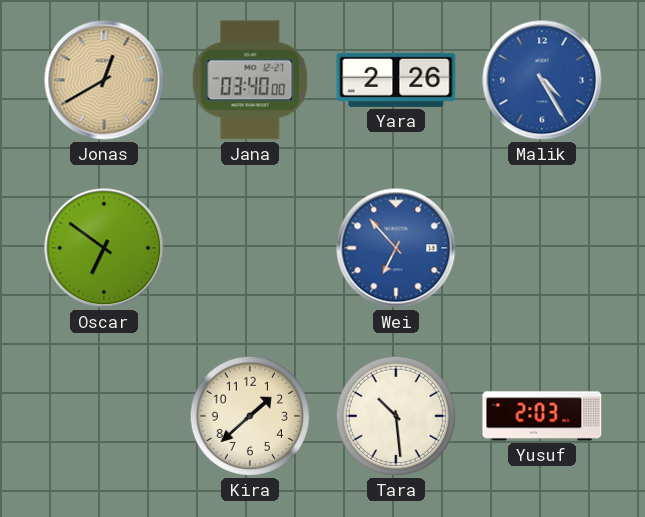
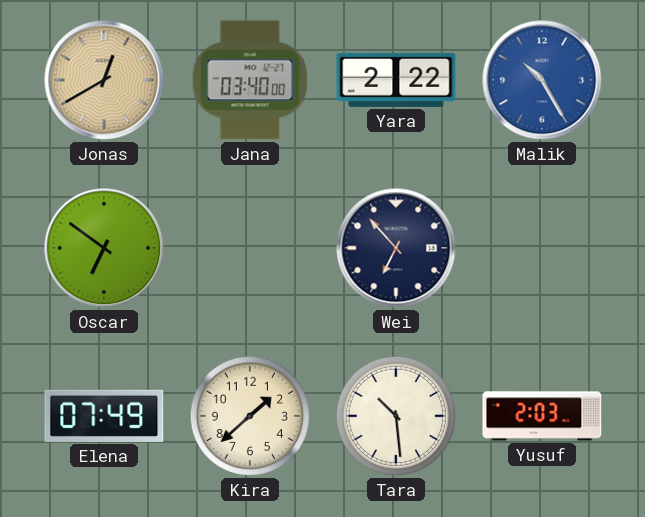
Yara: 2:26 -> 2:22 (396, 80)
Malik: 4:25 -> 10:25 (542, 80)
Wei dial: blue -> navy (396, 248)
Elena: none -> 07:49 (104, 416)
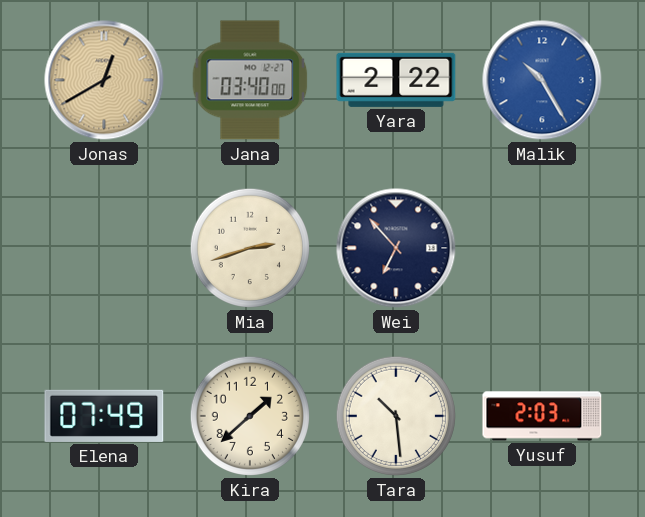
Oscar: 6:51 -> none (104, 248)
Mia: none -> 2:42 (250, 248)
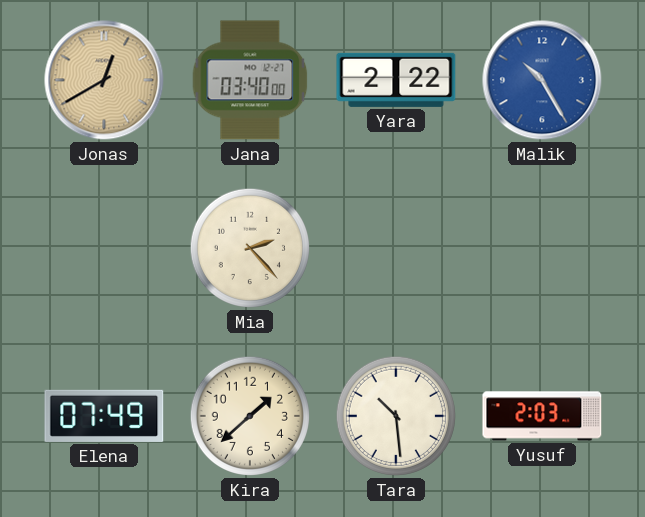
Mia: 2:42 -> 2:23 (250, 248)
Wei: 6:53 -> none (396, 248)
